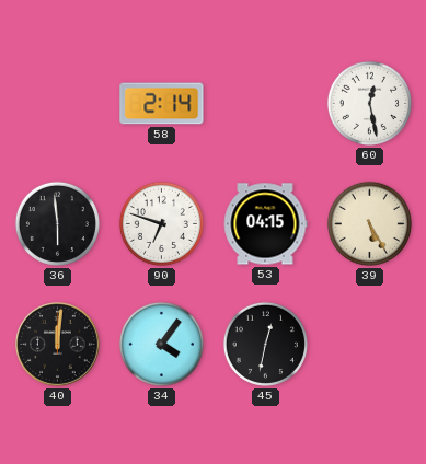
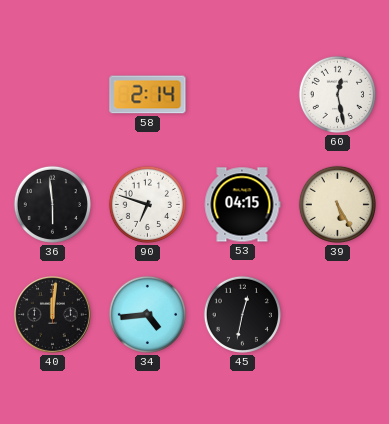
34: 4:06 -> 4:44 (147, 314)
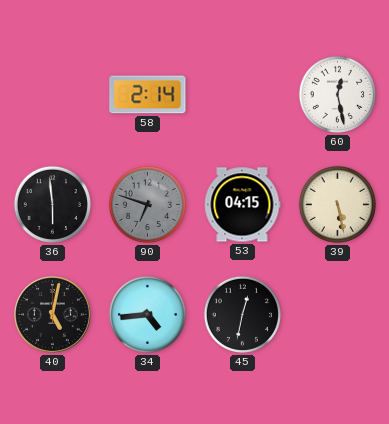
90 dial: white -> grey (147, 204)
39: 5:25 -> 5:28 (337, 204)
40: 12:01 -> 5:02 (53, 315)
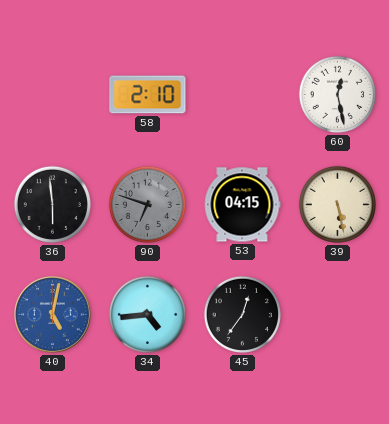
58: 2:14 -> 2:10 (148, 95)
40 dial: black -> blue (53, 315)
45: 12:32 -> 12:36 (242, 314)
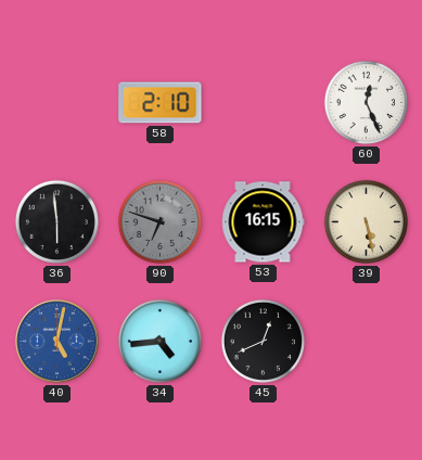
60: 12:28 -> 12:26 (366, 102)
53: 04:15 -> 16:15 (263, 222)
45: 12:36 -> 12:41 (263, 341)
